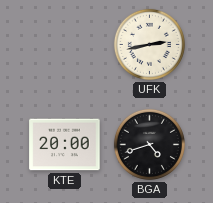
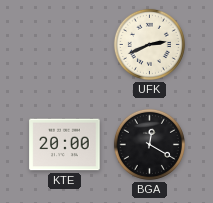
UFK: 2:43 -> 2:41 (149, 44)
BGA: 4:42 -> 12:20 (149, 144)
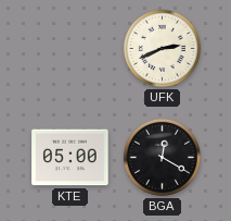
KTE: 20:00 -> 05:00 (70, 158)
